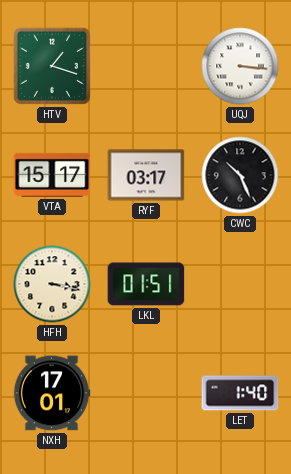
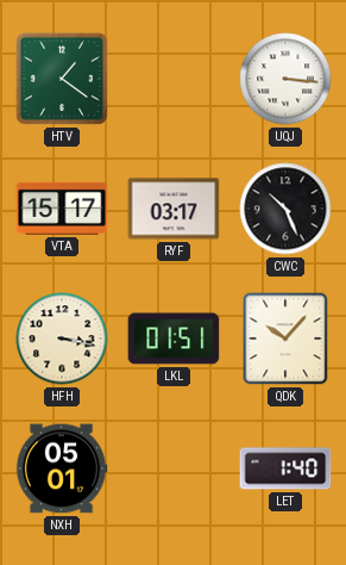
HTV: 1:18 -> 1:21 (62, 79)
QDK: none -> 10:07 (285, 339)
NXH: 17:01 -> 05:01 (62, 468)
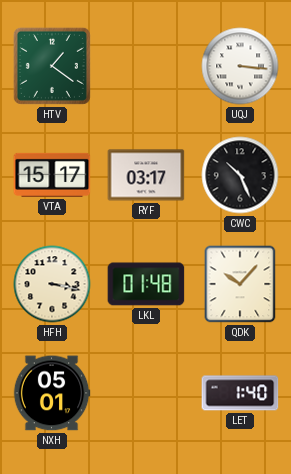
LKL: 01:51 -> 01:48 (146, 284)
